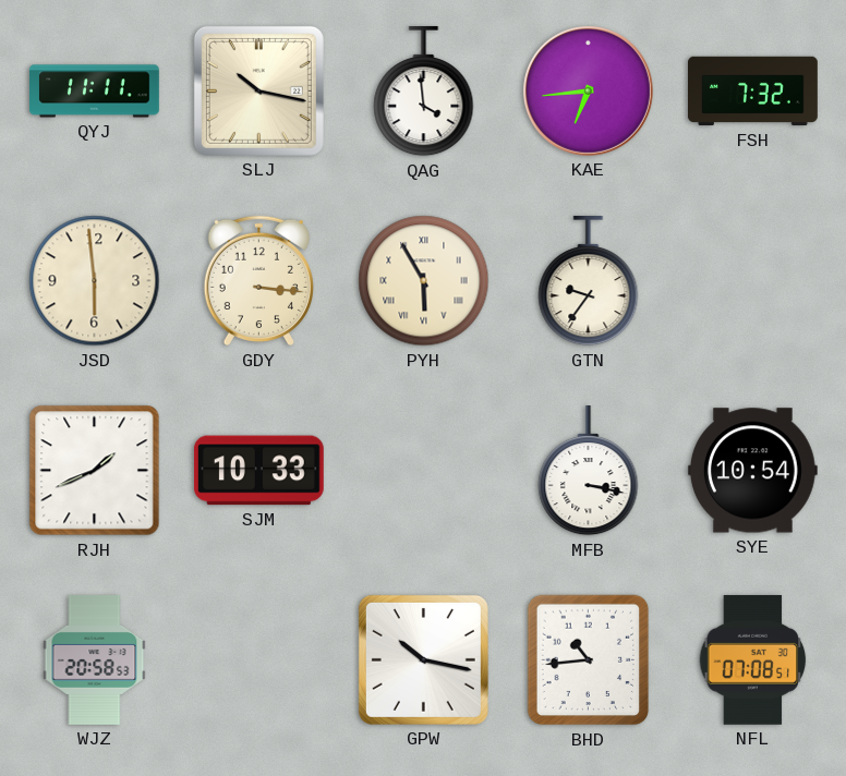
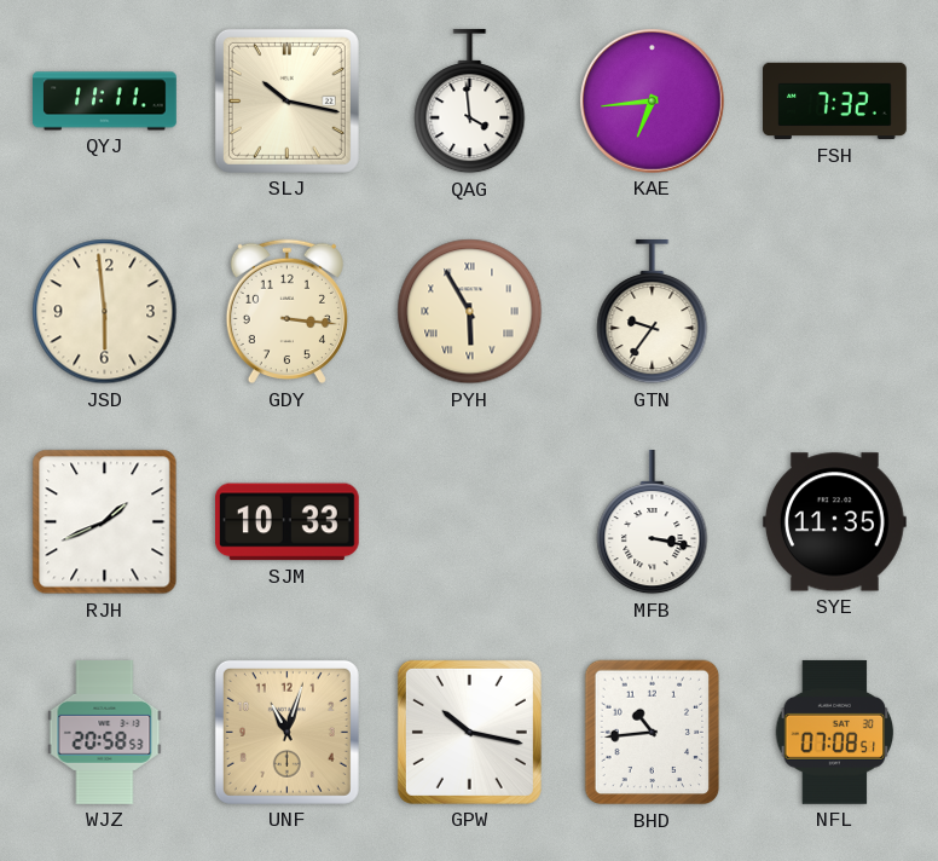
SYE: 10:54 -> 11:35 (834, 522)
UNF: none -> 11:03 (286, 732)
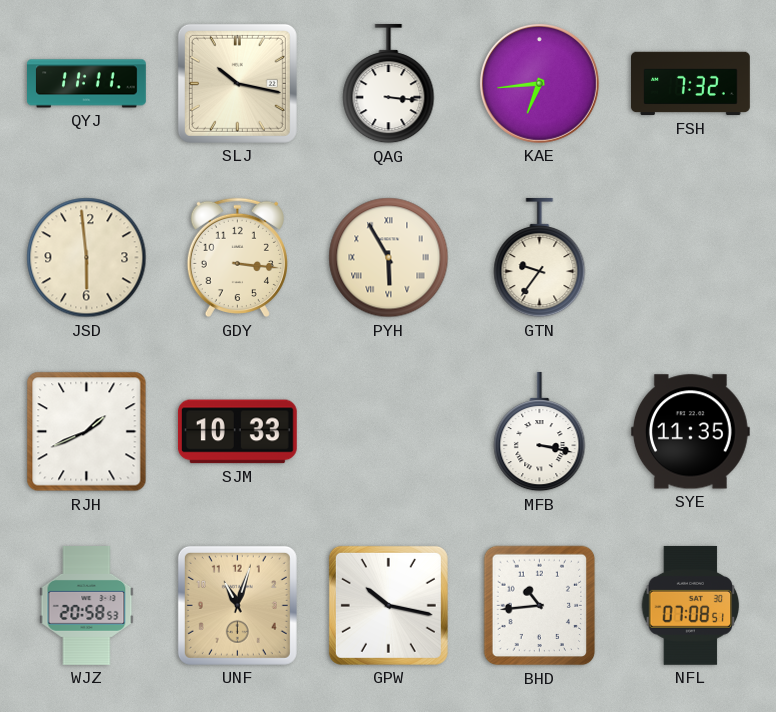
QAG: 3:59 -> 3:16 (389, 84)
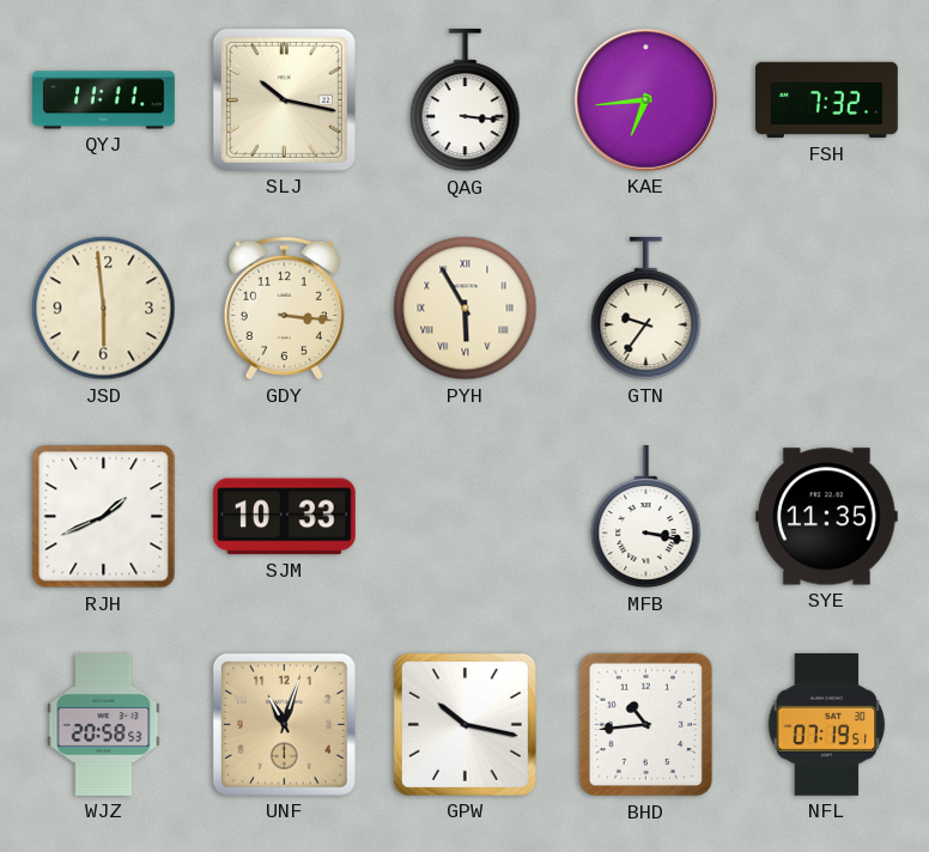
NFL: 07:08 -> 07:19 (827, 724)
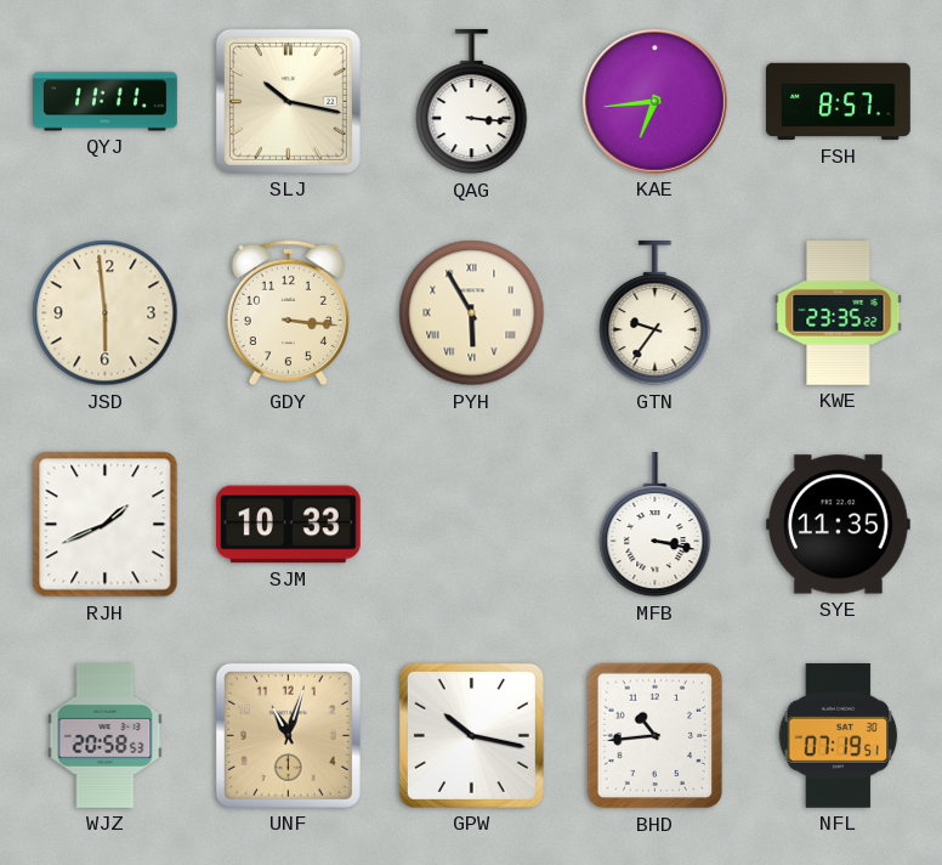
FSH: 7:32 -> 8:57 (839, 102)
KWE: none -> 23:35 (839, 313)
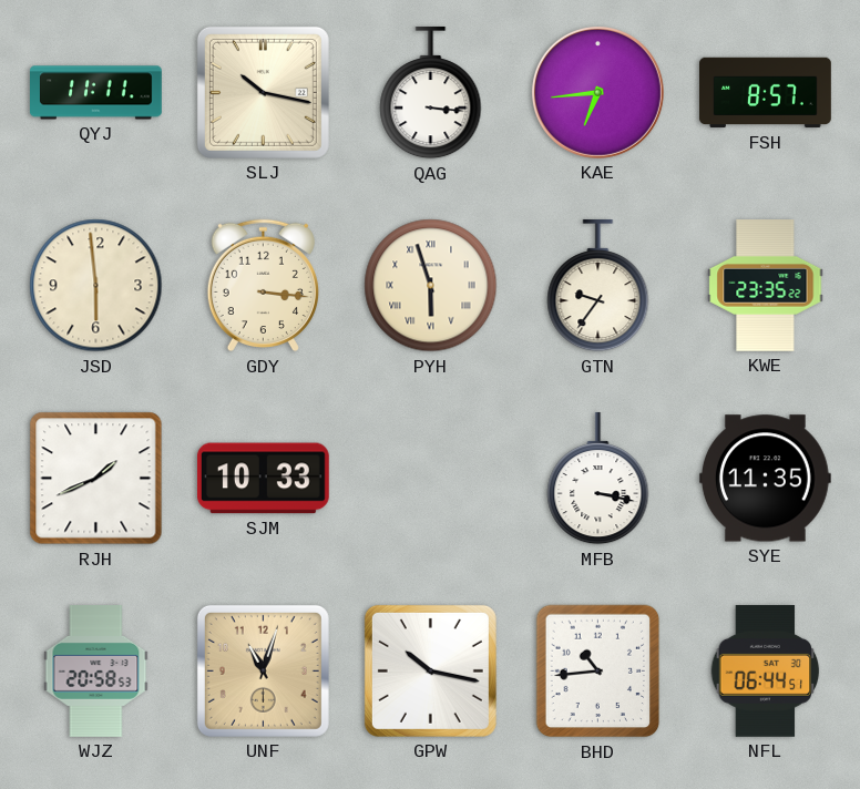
PYH: 5:55 -> 5:57 (431, 286)
NFL: 07:19 -> 06:44 (766, 670)
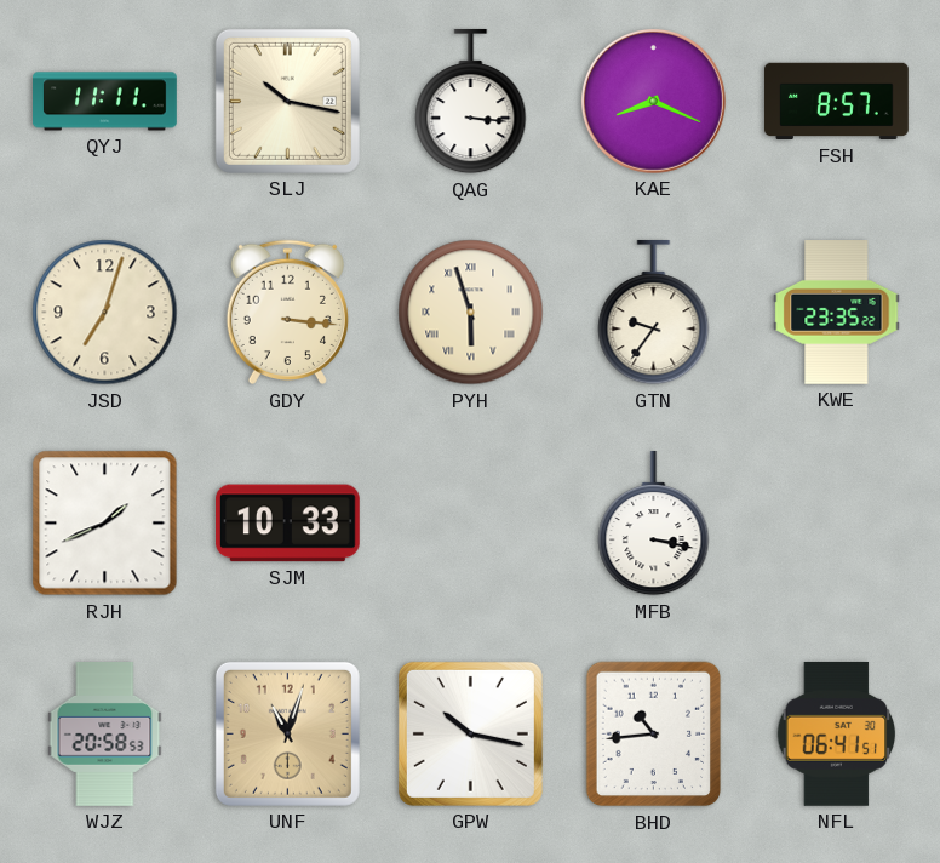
KAE: 6:44 -> 8:19 (653, 101)
JSD: 5:59 -> 7:03 (105, 313)
SYE: 11:35 -> none (765, 479)
NFL: 06:44 -> 06:41 (837, 733)
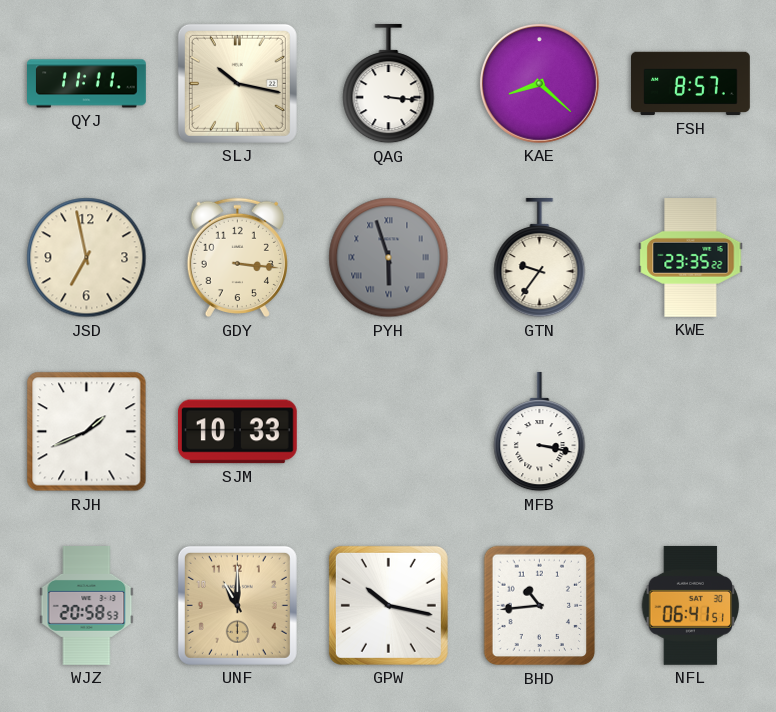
KAE: 8:19 -> 8:22 (539, 83)
JSD: 7:03 -> 6:58 (87, 258)
PYH dial: cream -> grey (389, 258)
UNF: 11:03 -> 11:00 (237, 605)
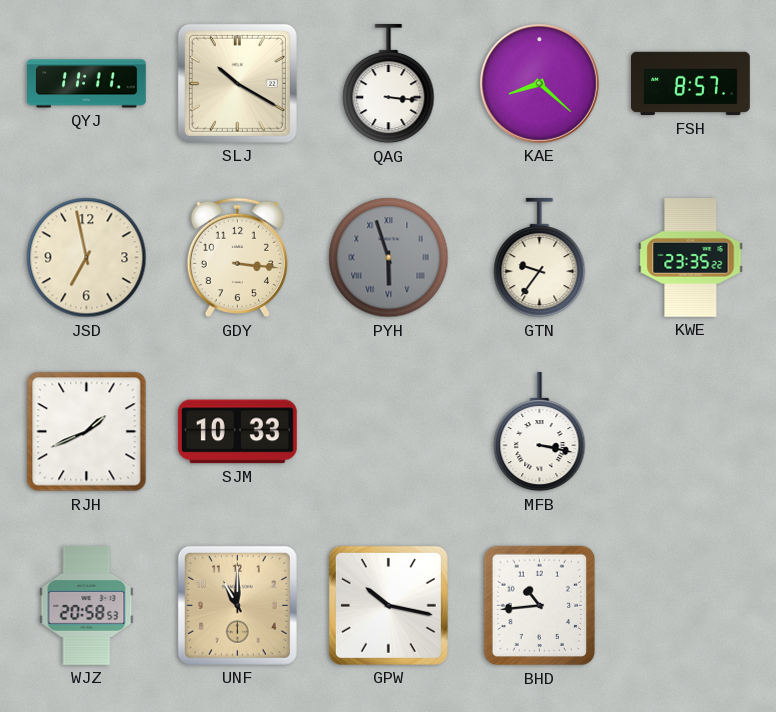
SLJ: 10:17 -> 10:20 (237, 83)
NFL: 06:41 -> none (691, 605)
